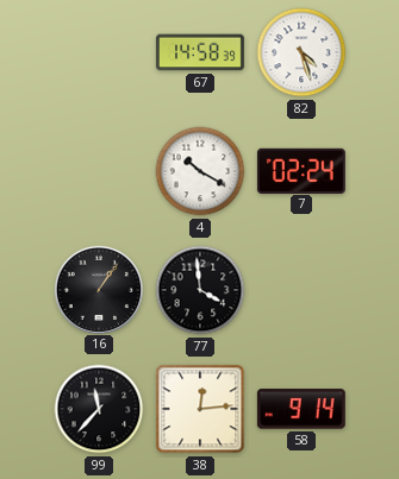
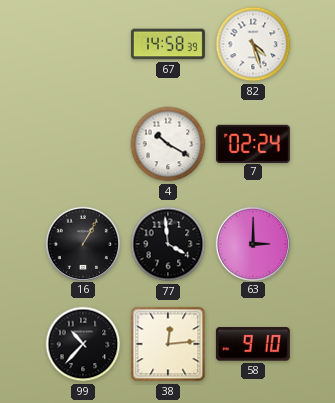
16: 1:06 -> 1:05 (82, 243)
63: none -> 3:00 (252, 243)
99: 11:37 -> 10:37 (83, 344)
58: 9:14 -> 9:10 (253, 344)
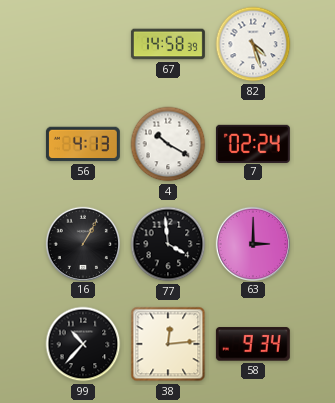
56: none -> 4:13 (83, 144)
58: 9:10 -> 9:34 (253, 344)
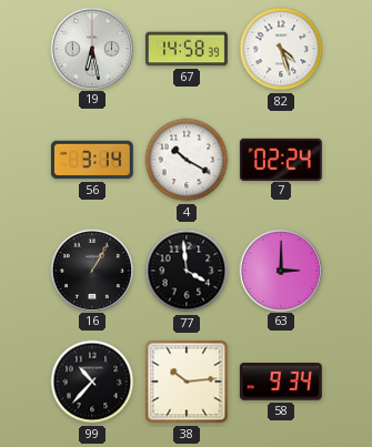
19: none -> 6:28 (91, 48)
56: 4:13 -> 3:14 (92, 160)
38: 12:14 -> 10:14 (187, 382)
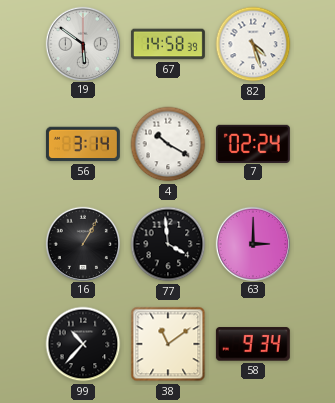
19: 6:28 -> 5:51 (82, 43)
38: 10:14 -> 11:09 (168, 344)
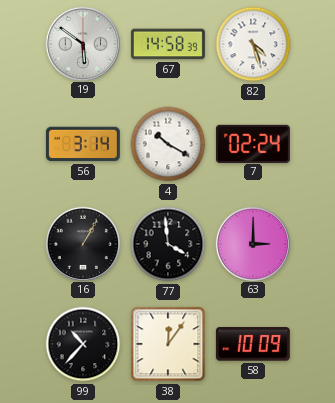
38: 11:09 -> 12:06 (168, 344)
58: 9:34 -> 10:09 (253, 344)
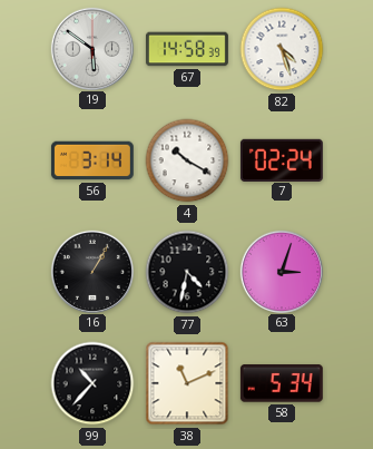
77: 3:59 -> 4:32 (187, 272)
63: 3:00 -> 3:03 (281, 271)
38: 12:06 -> 11:11 (187, 383)
58: 10:09 -> 5:34 (282, 383)
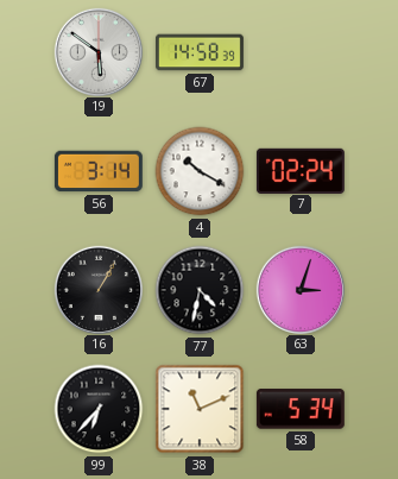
82: 4:27 -> none (282, 49)
99: 10:37 -> 6:37 (99, 409)
